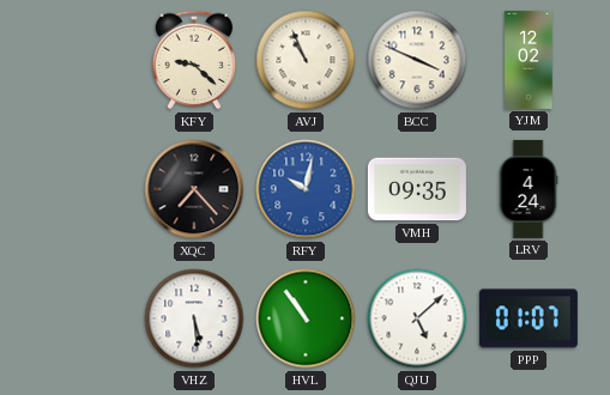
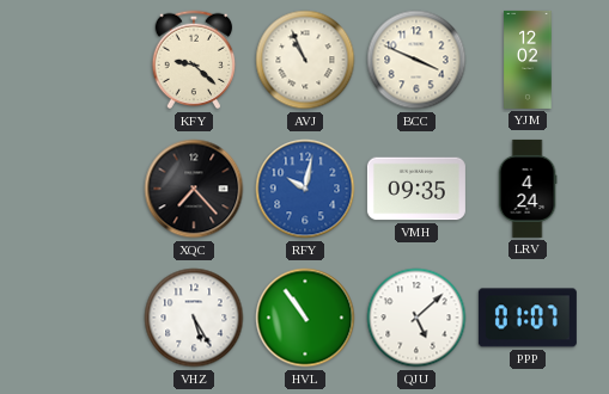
VHZ: 5:29 -> 5:25 (194, 318)
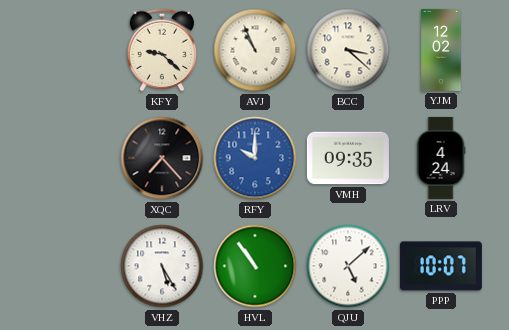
BCC: 3:49 -> 3:22 (348, 50)
RFY: 10:02 -> 10:00 (255, 158)
PPP: 01:07 -> 10:07 (441, 266)
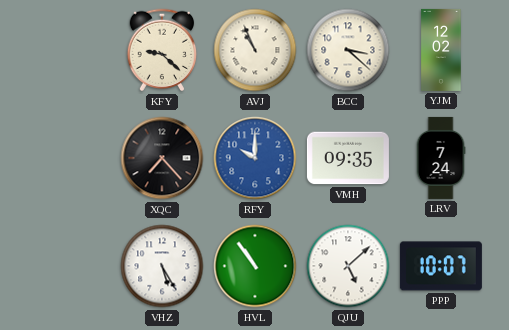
LRV: 4:24 -> 7:24 (441, 158)
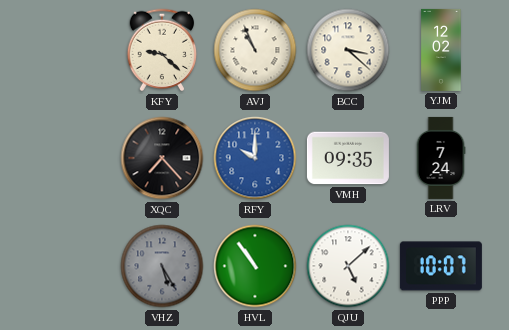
VHZ dial: white -> grey (162, 266)
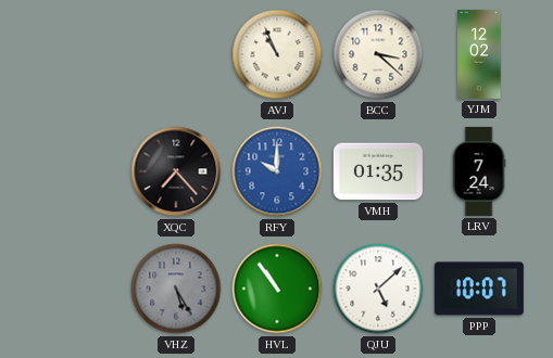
KFY: 9:22 -> none (162, 50)
VMH: 09:35 -> 01:35 (378, 171)
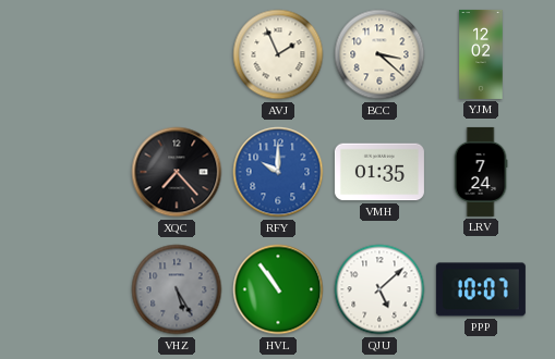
AVJ: 10:56 -> 1:56 (278, 54)
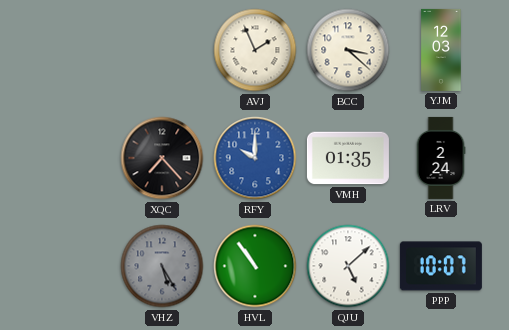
YJM: 12:02 -> 12:03 (441, 50)
LRV: 7:24 -> 2:24 (441, 158)
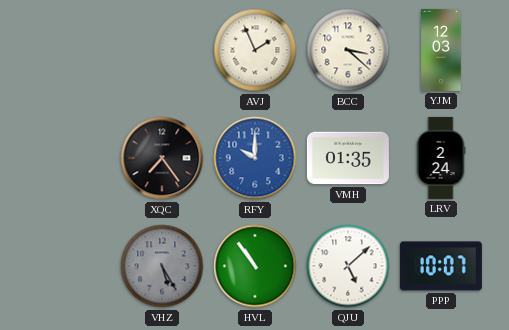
XQC: 7:23 -> 7:24 (162, 158)
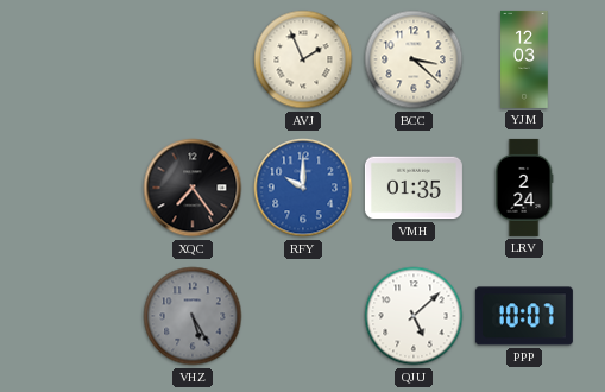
HVL: 10:54 -> none (255, 266)
